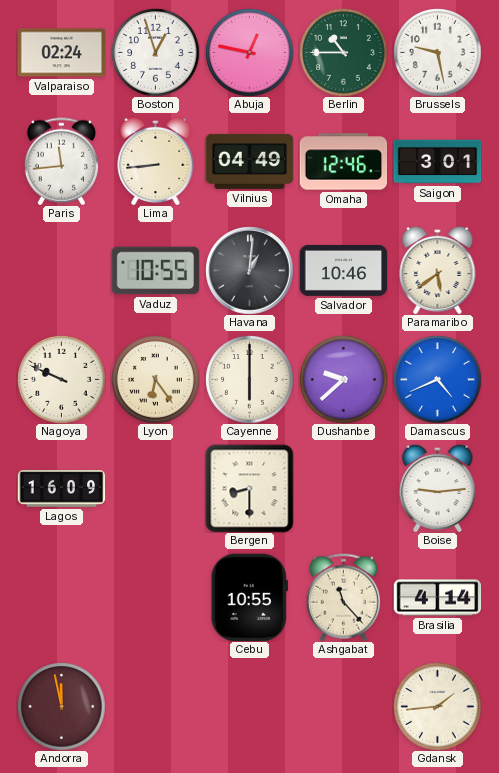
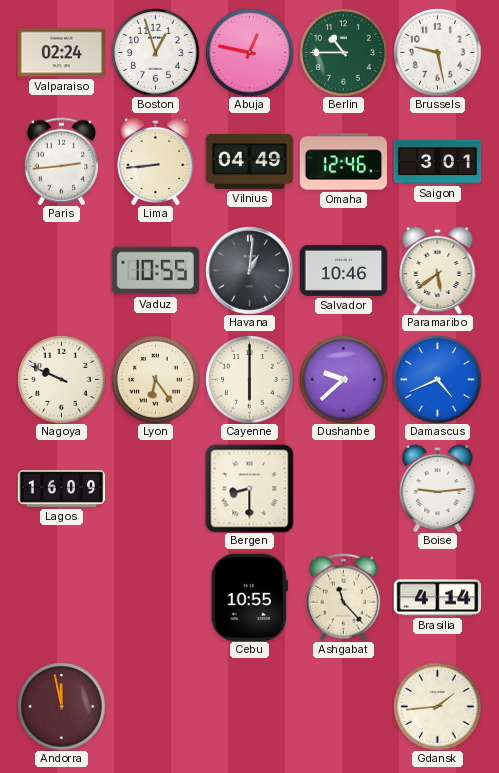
Paris: 11:44 -> 2:44 (61, 161)
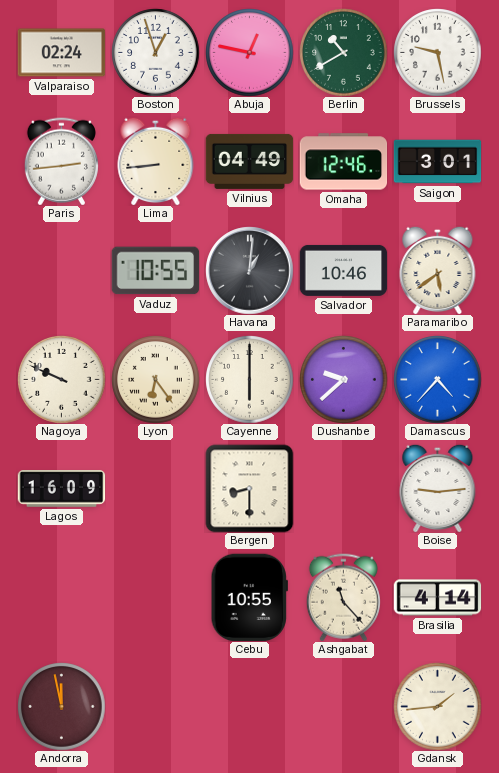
Berlin: 10:45 -> 10:40 (343, 52)
Damascus: 4:41 -> 4:37 (437, 379)
